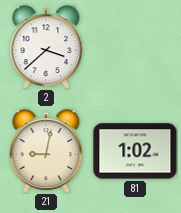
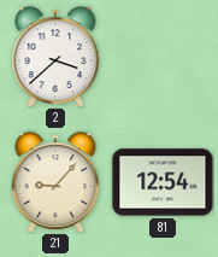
21: 9:02 -> 9:07 (55, 182)
81: 1:02 -> 12:54 (163, 182)
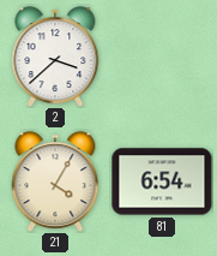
21: 9:07 -> 4:05 (55, 181)
81: 12:54 -> 6:54 (162, 181)
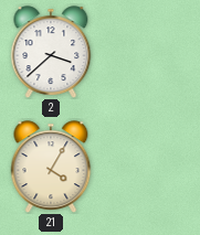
81: 6:54 -> none (162, 181)
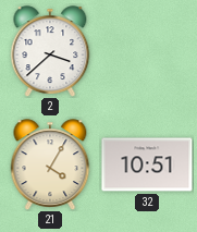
32: none -> 10:51 (147, 164)
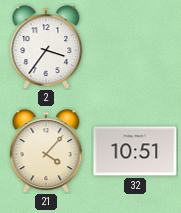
2: 3:38 -> 3:36 (46, 47)
21: 4:05 -> 4:07 (46, 151)
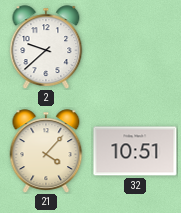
2: 3:36 -> 9:38 (46, 47)
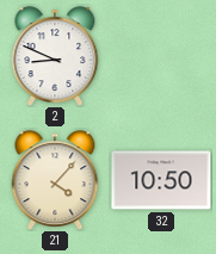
2: 9:38 -> 8:49 (55, 56)
32: 10:51 -> 10:50 (161, 180)
